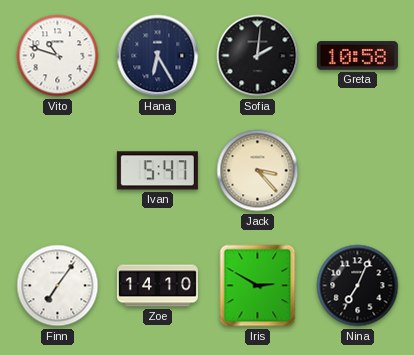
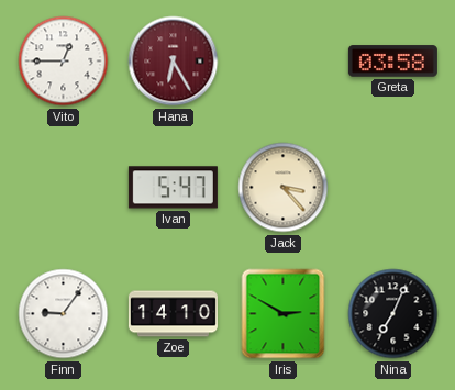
Vito: 10:48 -> 12:45 (64, 62)
Hana dial: navy -> burgundy (174, 62)
Sofia: 2:01 -> none (258, 56)
Greta: 10:58 -> 03:58 (392, 62)
Finn: 7:06 -> 9:06 (64, 314)
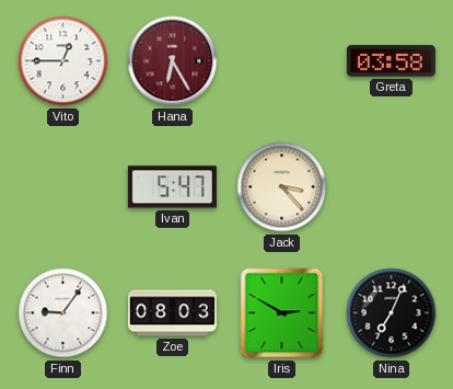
Zoe: 14:10 -> 08:03 (172, 313)
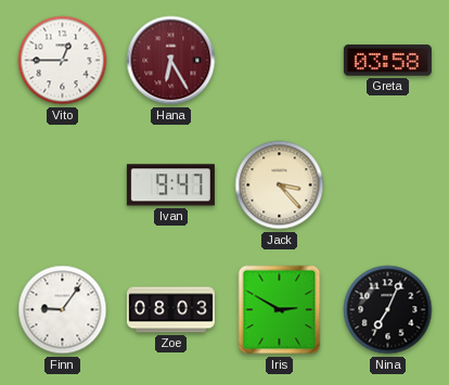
Ivan: 5:47 -> 9:47 (170, 185)
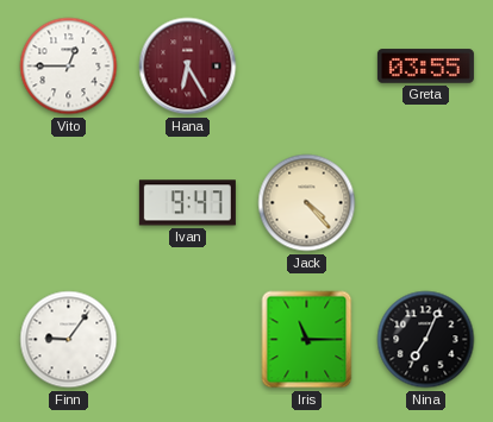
Greta: 03:58 -> 03:55 (425, 67)
Jack: 3:23 -> 4:23 (307, 203)
Zoe: 08:03 -> none (170, 310)
Iris: 2:50 -> 11:15 (307, 340)
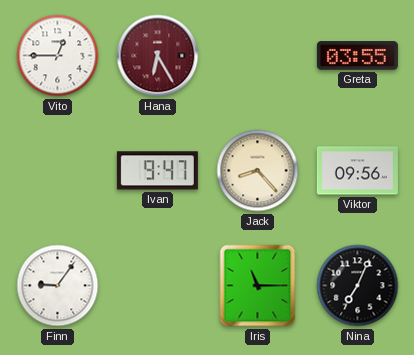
Jack: 4:23 -> 8:23 (258, 171)
Viktor: none -> 09:56 (357, 171)
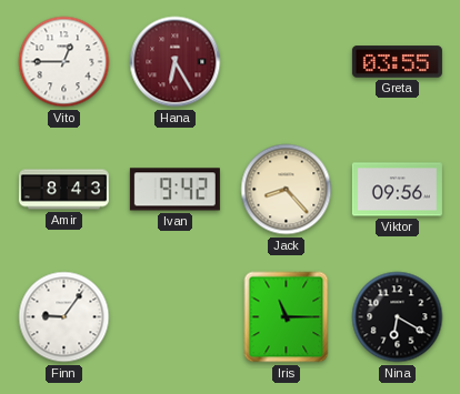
Amir: none -> 8:43 (63, 190)
Ivan: 9:47 -> 9:42 (174, 190)
Nina: 7:04 -> 6:20 (398, 317)
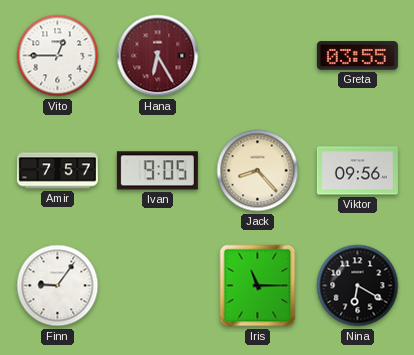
Amir: 8:43 -> 7:57 (57, 171)
Ivan: 9:42 -> 9:05 (157, 171)
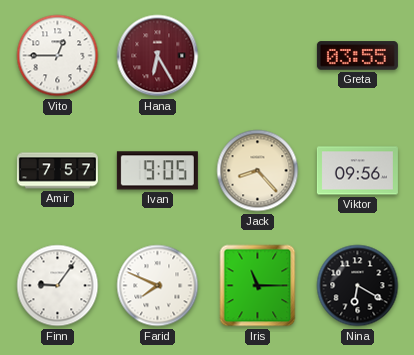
Farid: none -> 7:49 (158, 286)
